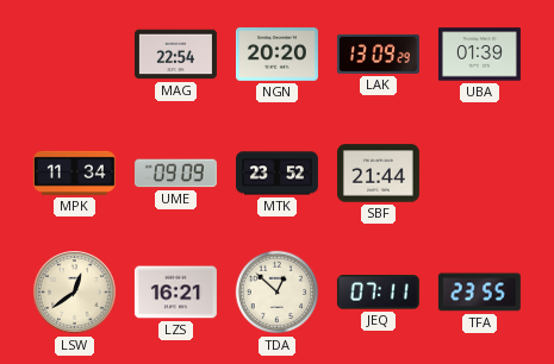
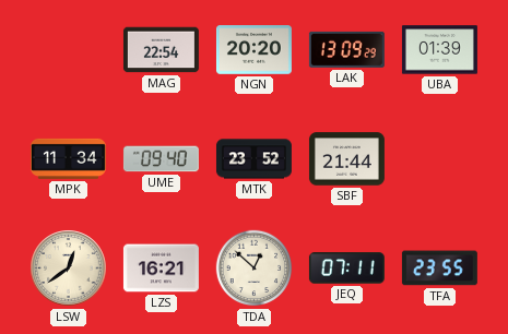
UME: 09:09 -> 09:40 (161, 159)
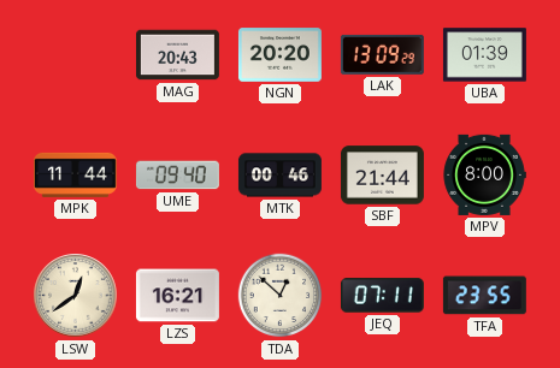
MAG: 22:54 -> 20:43 (177, 55)
MPK: 11:34 -> 11:44 (75, 174)
MTK: 23:52 -> 00:46 (279, 176)
MPV: none -> 8:00 (484, 174)
